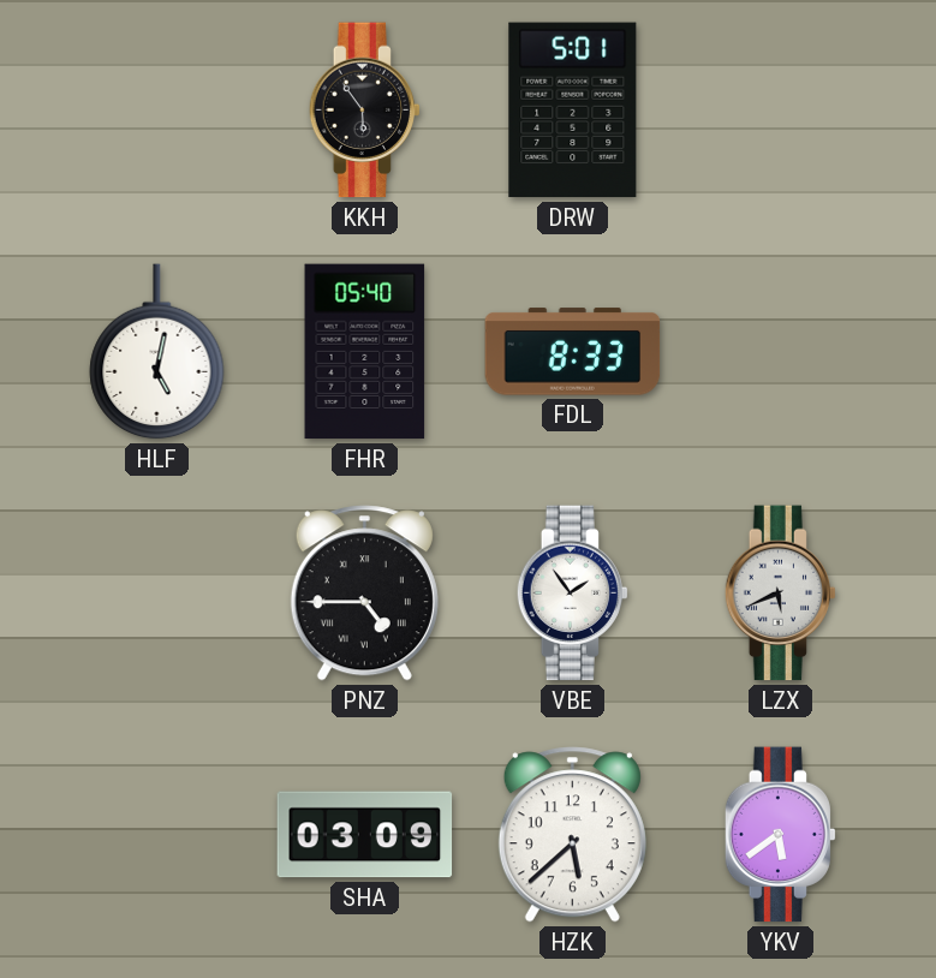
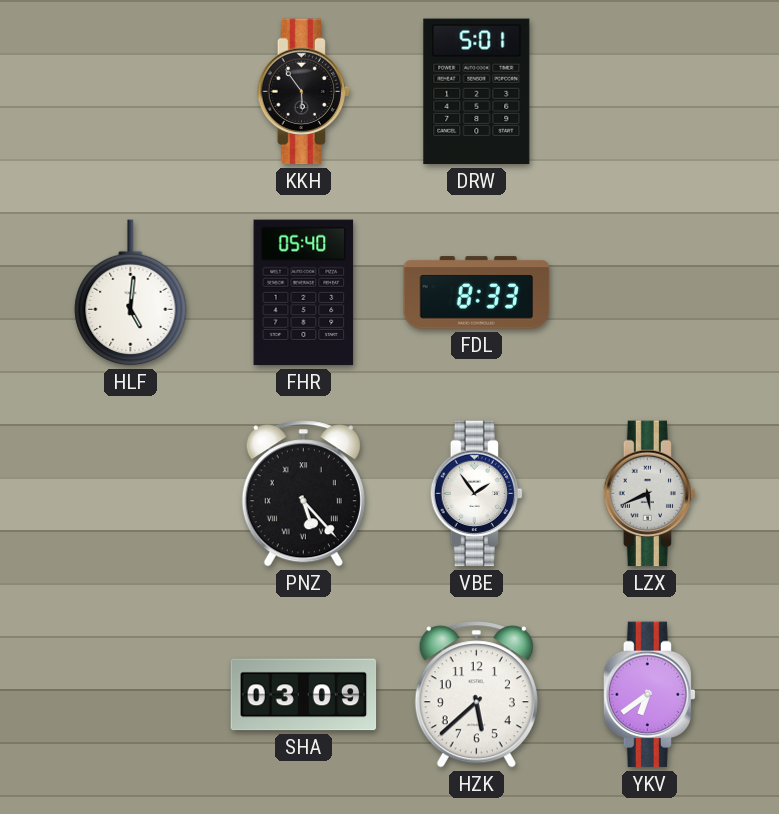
HLF: 5:02 -> 5:01 (131, 293)
PNZ: 4:45 -> 5:23 (303, 494)
YKV: 5:39 -> 6:39 (650, 695)
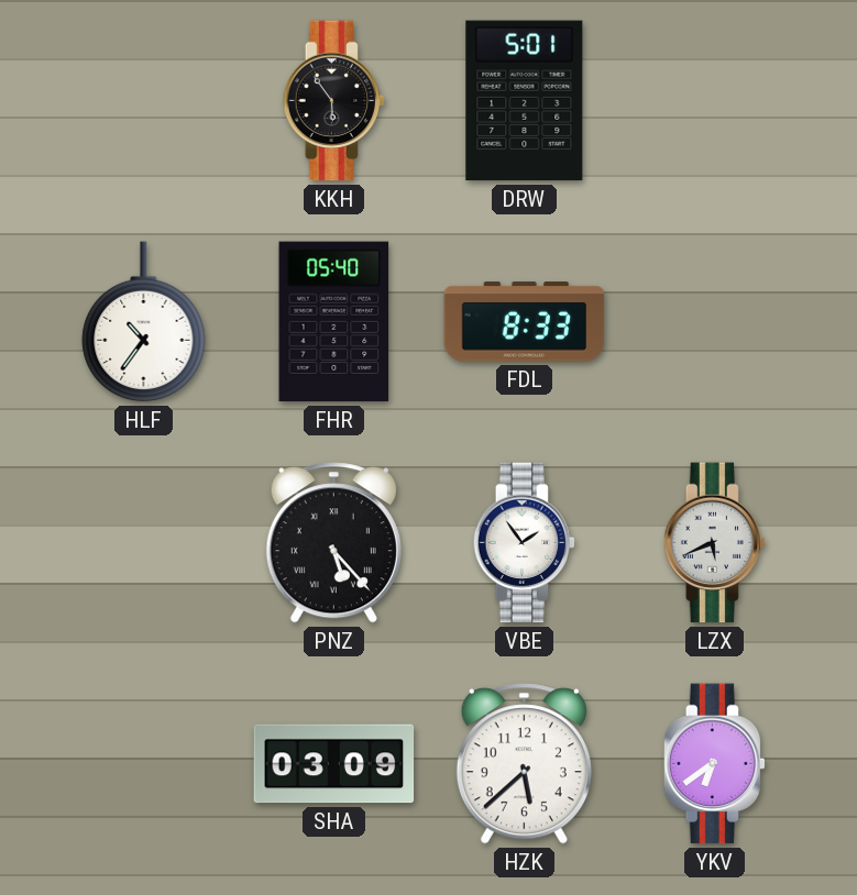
HLF: 5:01 -> 10:36 (144, 322)
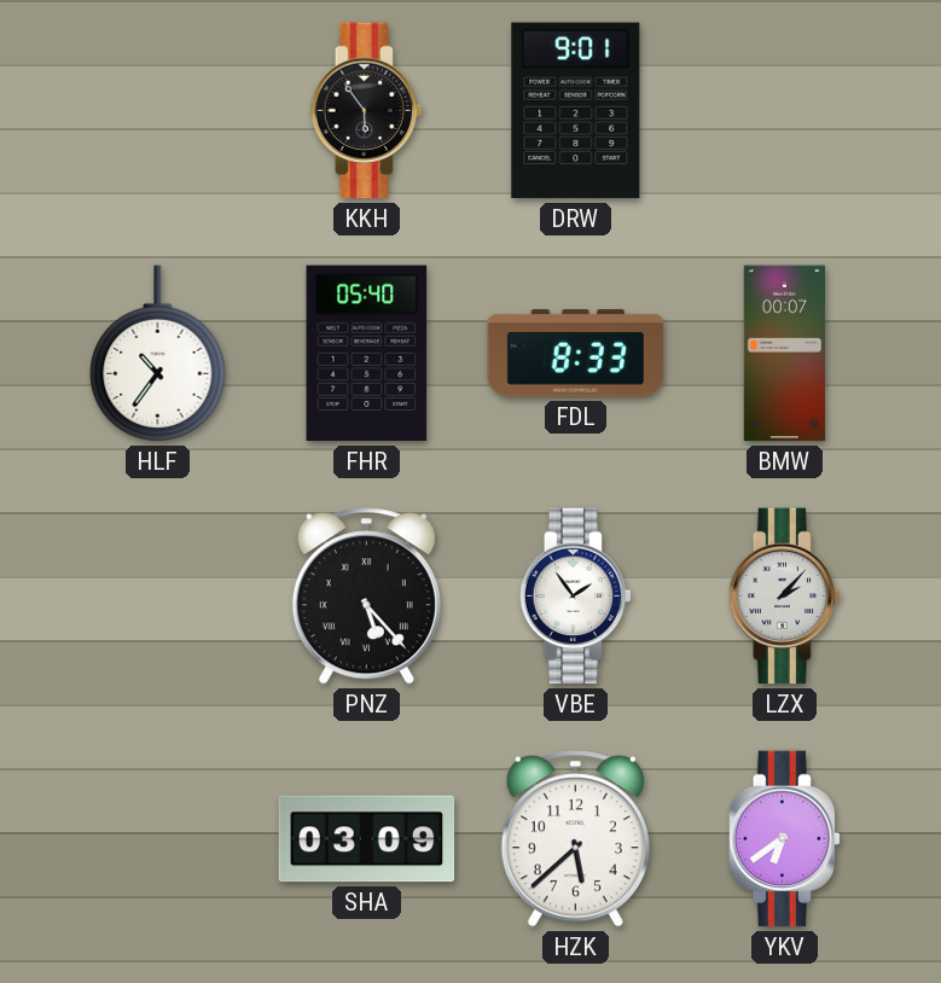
DRW: 5:01 -> 9:01 (576, 111)
BMW: none -> 00:07 (784, 354)
LZX: 5:41 -> 2:07 (785, 597)
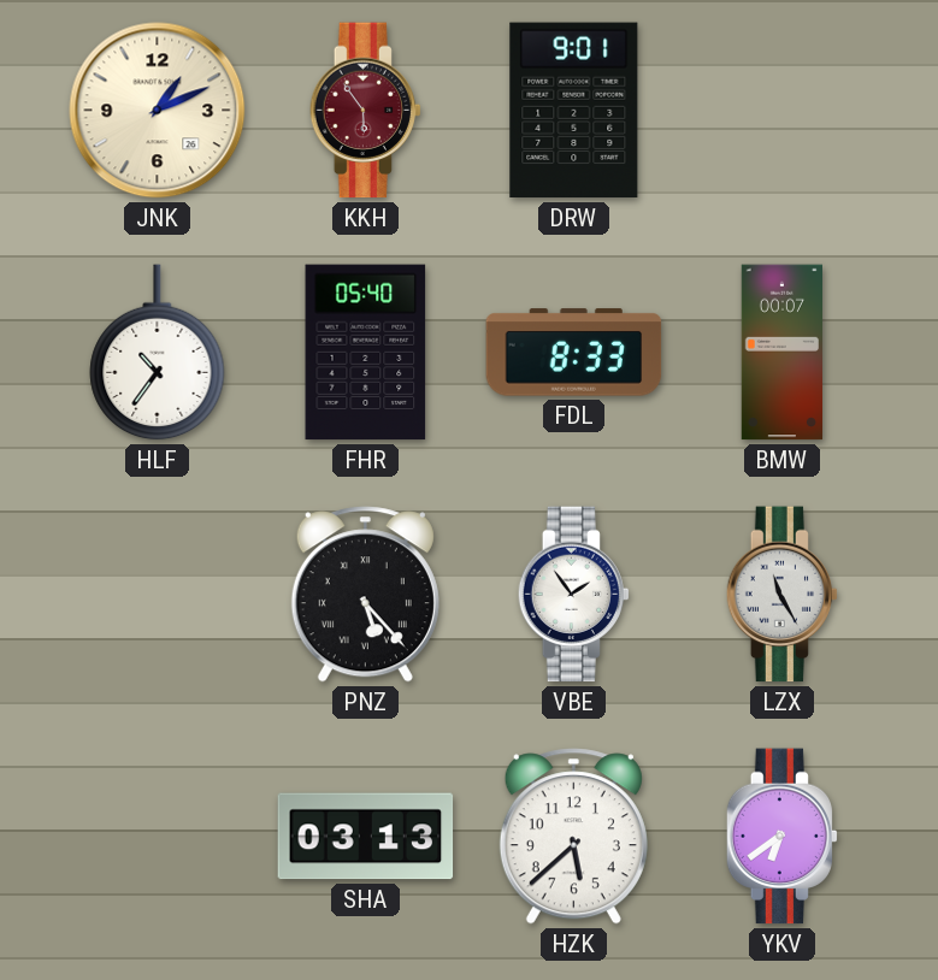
JNK: none -> 1:11 (158, 111)
KKH dial: black -> burgundy (366, 111)
LZX: 2:07 -> 11:25 (783, 595)
SHA: 03:09 -> 03:13 (366, 837)
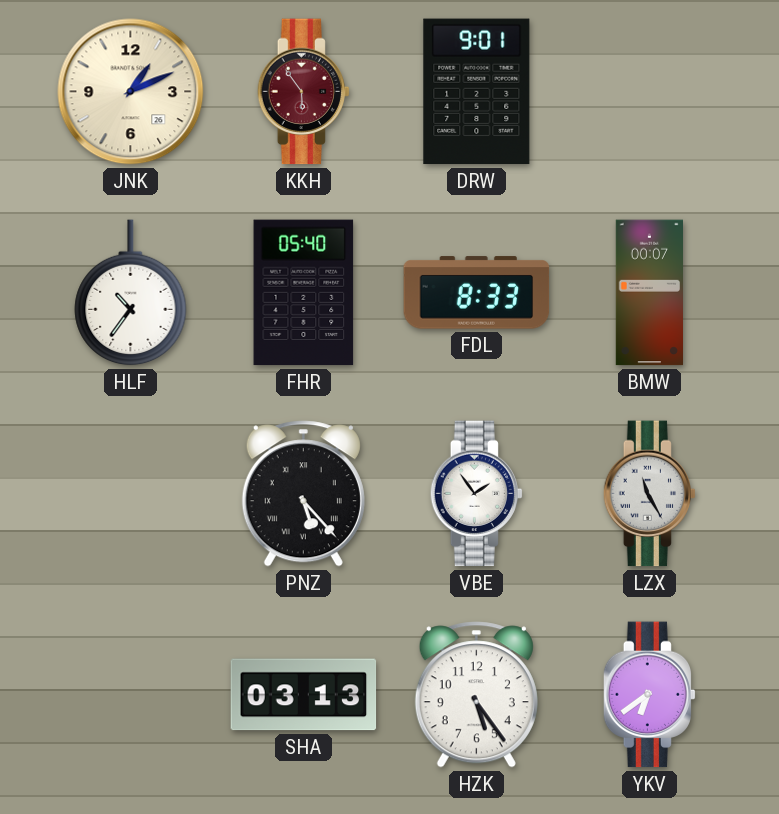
HZK: 5:38 -> 5:24 (476, 695)
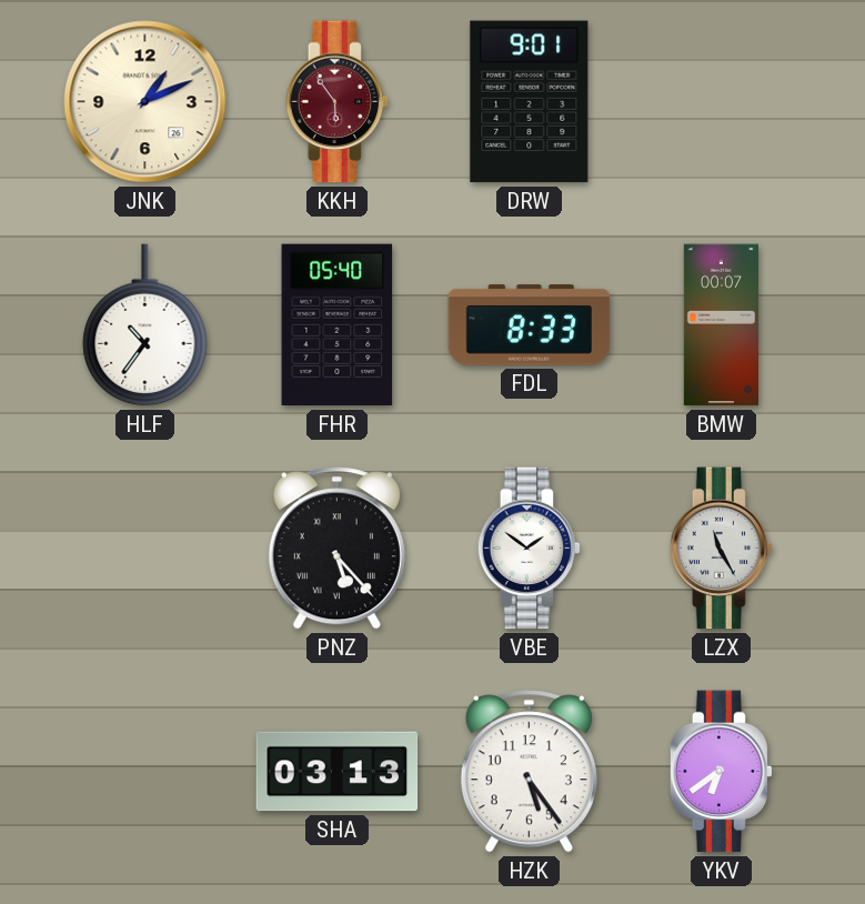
VBE: 1:54 -> 1:51 (530, 549)
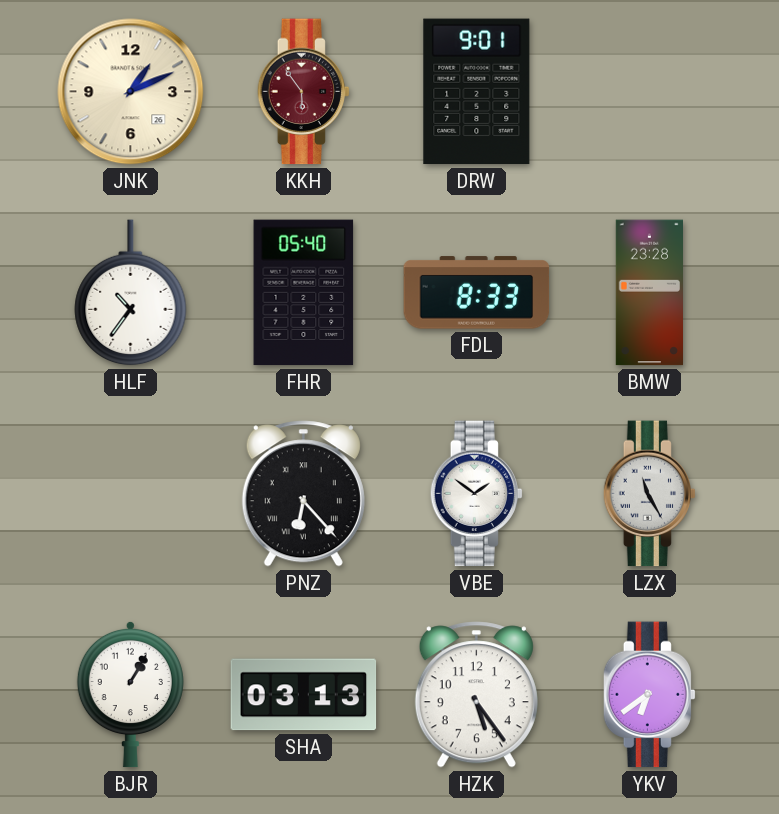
BMW: 00:07 -> 23:28 (649, 293)
PNZ: 5:23 -> 6:23 (303, 494)
BJR: none -> 1:05 (130, 694)
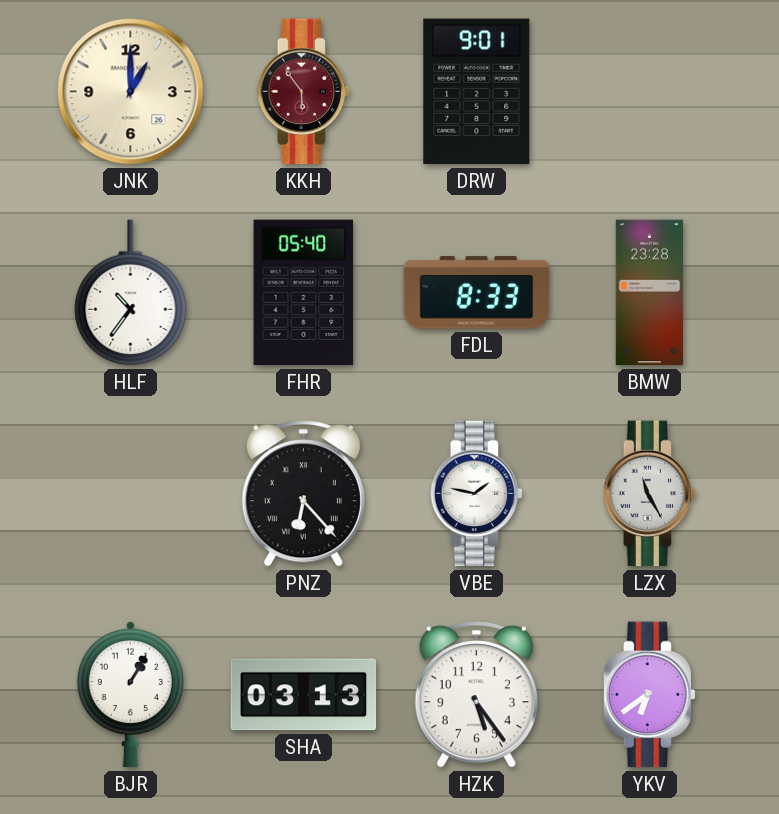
JNK: 1:11 -> 1:00 (131, 92)
VBE: 1:51 -> 1:47 (477, 494)
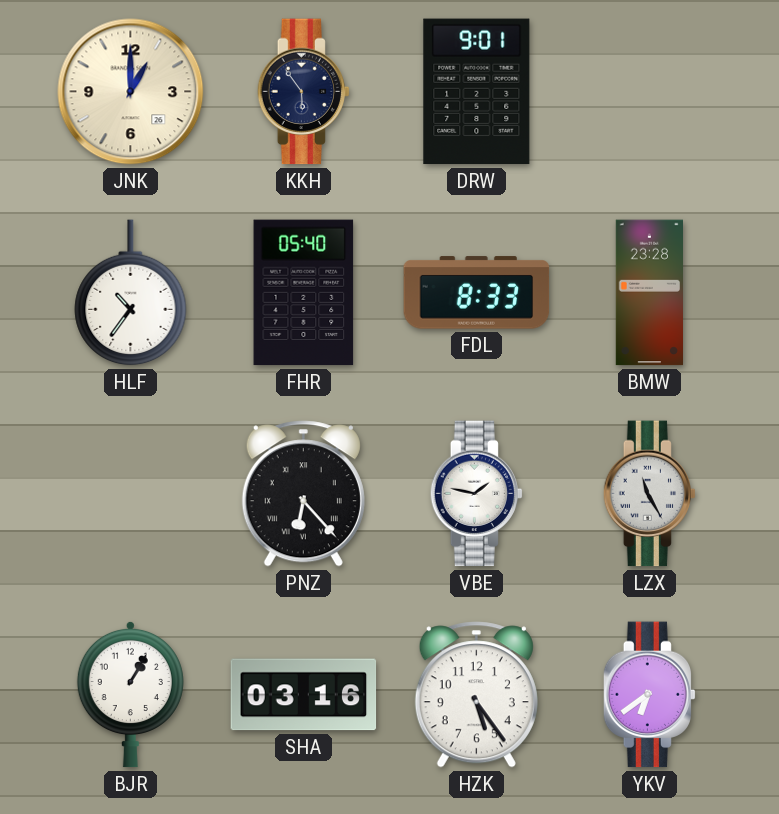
KKH dial: burgundy -> navy (304, 92)
SHA: 03:13 -> 03:16 (304, 695)
